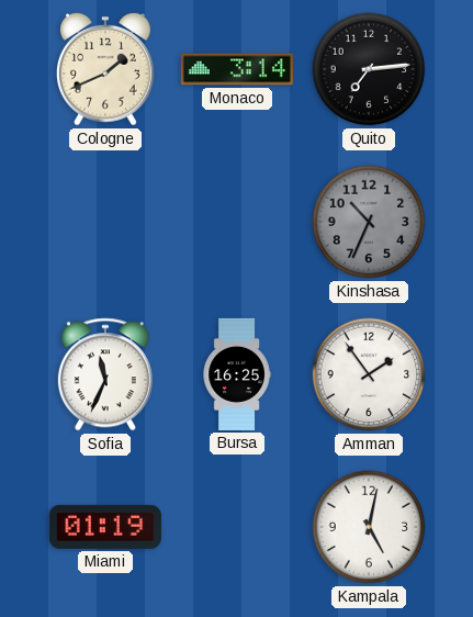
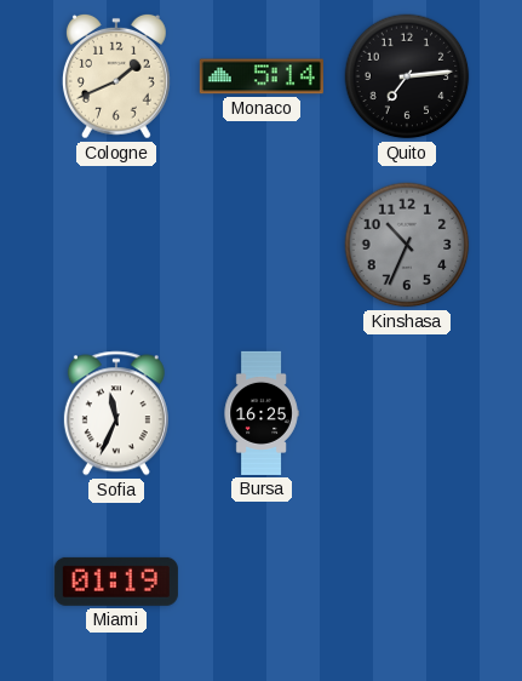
Monaco: 3:14 -> 5:14 (262, 76)
Amman: 1:54 -> none (369, 374)
Kampala: 5:02 -> none (369, 527)
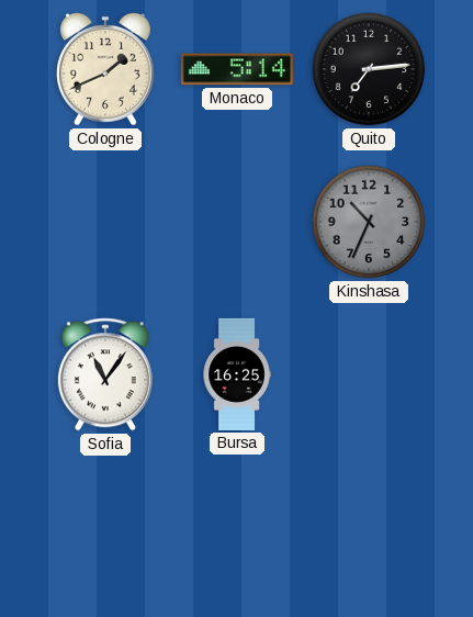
Sofia: 11:34 -> 11:06 (105, 374)
Miami: 01:19 -> none (116, 582)
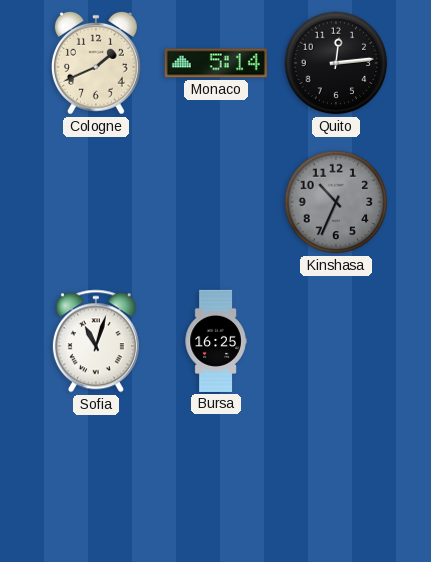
Quito: 7:14 -> 12:14 (336, 63)
Sofia: 11:06 -> 11:03 (96, 341)
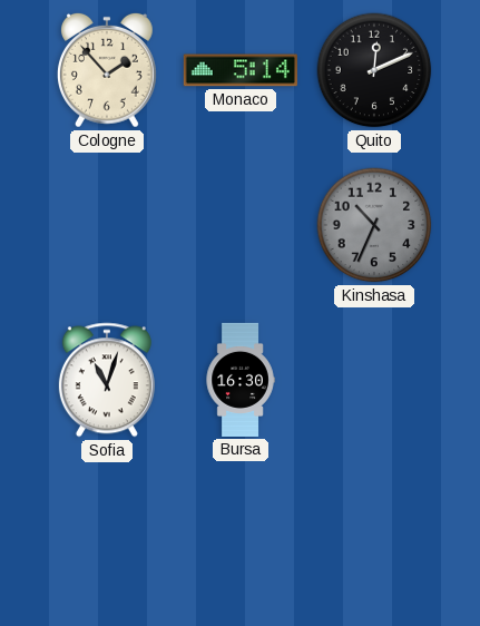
Cologne: 1:41 -> 1:53 (107, 70)
Quito: 12:14 -> 12:11 (374, 70)
Bursa: 16:25 -> 16:30 (241, 380)
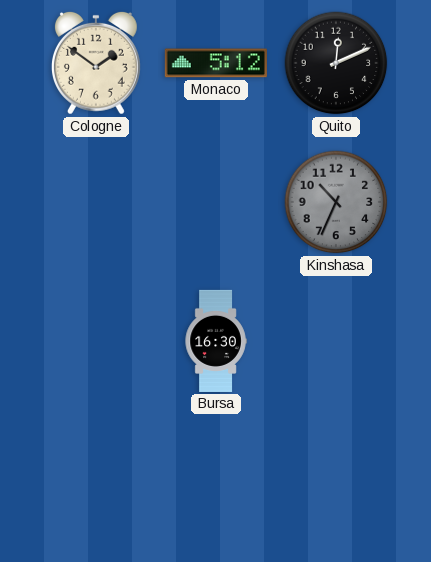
Cologne: 1:53 -> 1:51 (96, 63)
Monaco: 5:14 -> 5:12 (216, 63)
Sofia: 11:03 -> none (107, 380)
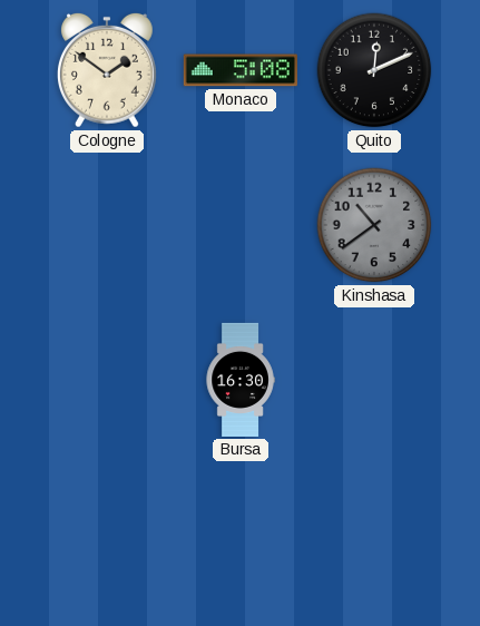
Monaco: 5:12 -> 5:08 (241, 70)
Kinshasa: 10:34 -> 10:39 (374, 225)
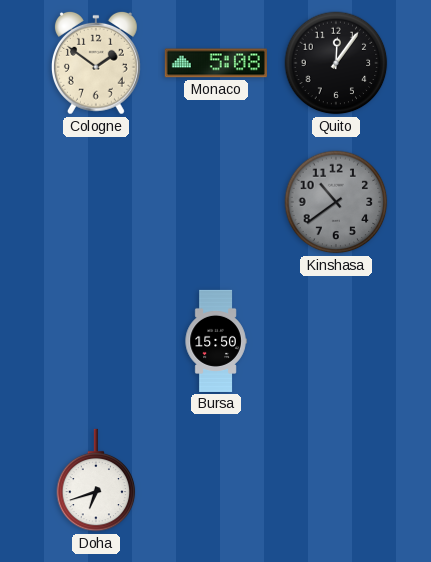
Quito: 12:11 -> 12:06 (336, 63)
Bursa: 16:30 -> 15:50 (216, 341)
Doha: none -> 6:42 (96, 480)
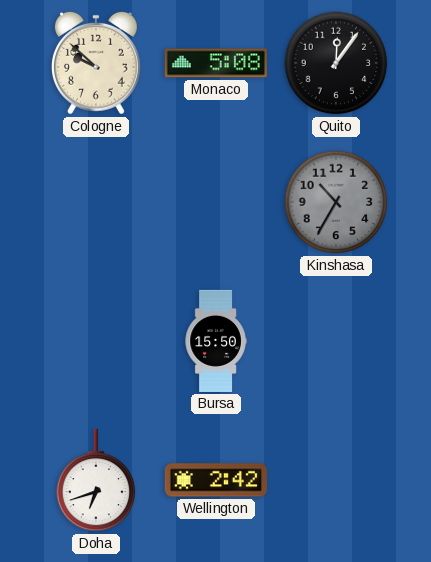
Cologne: 1:51 -> 9:52 (96, 63)
Kinshasa: 10:39 -> 10:35 (336, 202)
Wellington: none -> 2:42 (216, 480)
